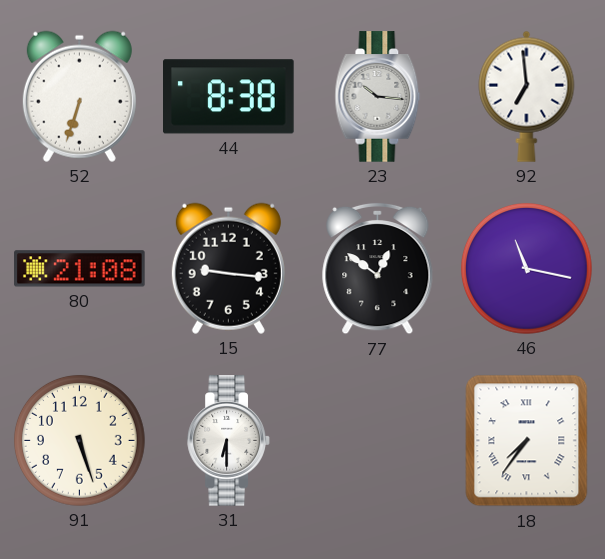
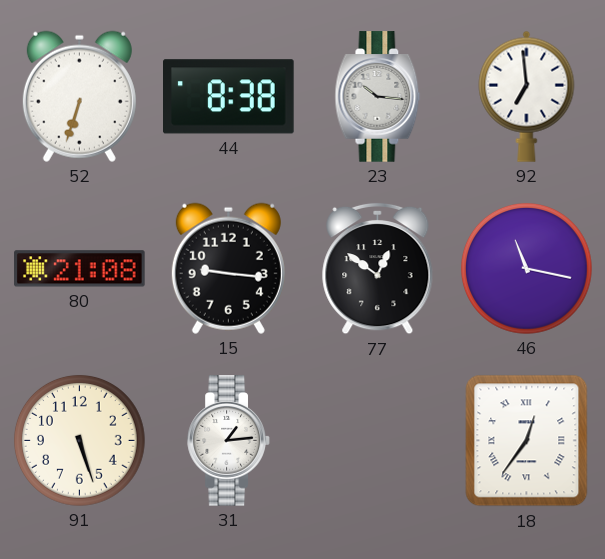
31: 6:30 -> 1:14 (229, 441)
18: 7:36 -> 12:36 (527, 441)
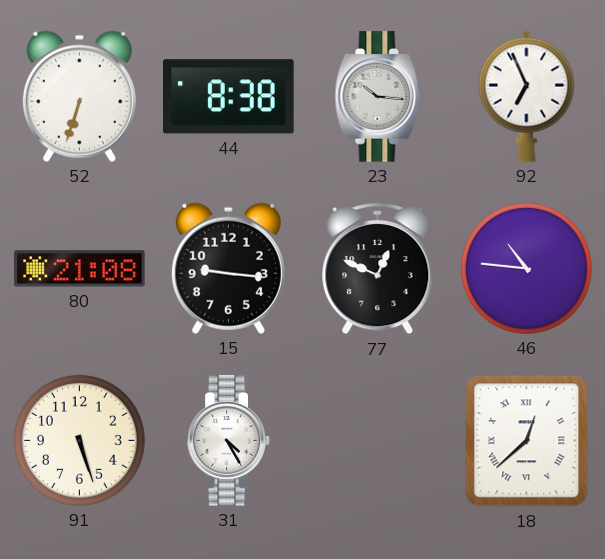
92: 6:59 -> 6:56 (527, 96)
77: 12:51 -> 12:49 (378, 269)
46: 11:17 -> 10:46 (526, 268)
31: 1:14 -> 4:25 (229, 441)
18: 12:36 -> 12:38 (527, 441)
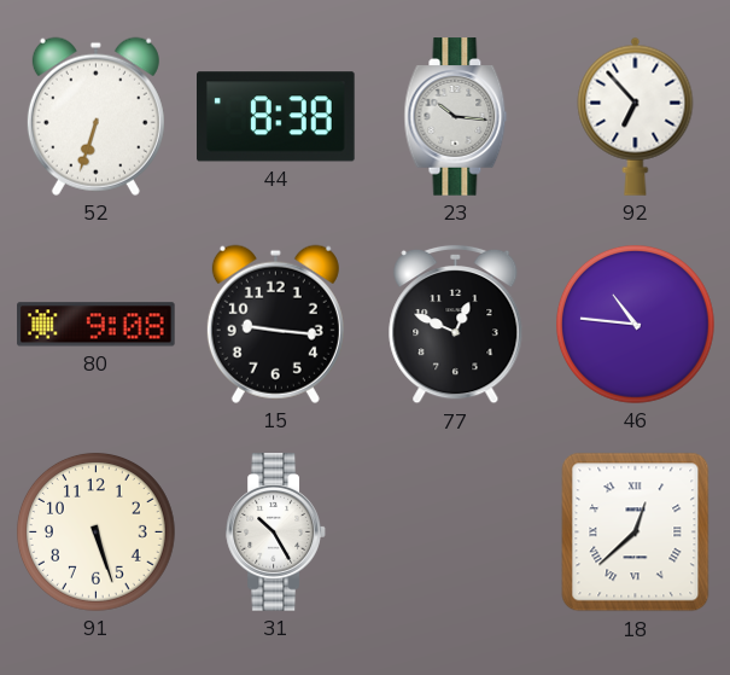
92: 6:56 -> 6:53 (636, 116)
80: 21:08 -> 9:08 (97, 325)
31: 4:25 -> 10:25 (276, 533)
